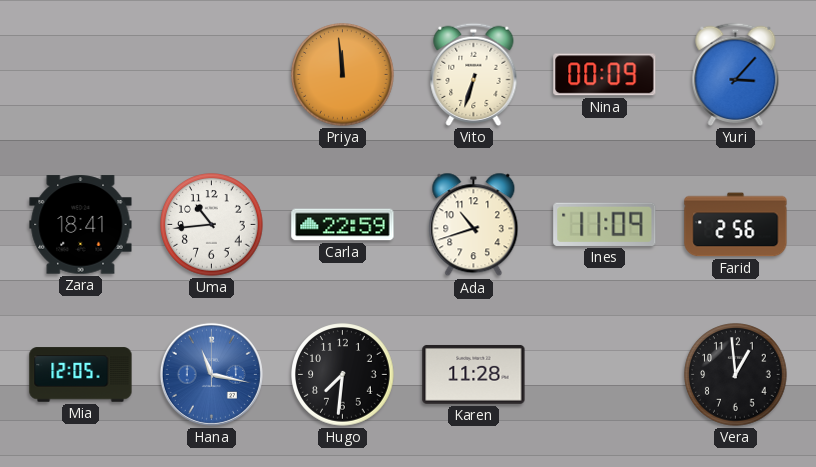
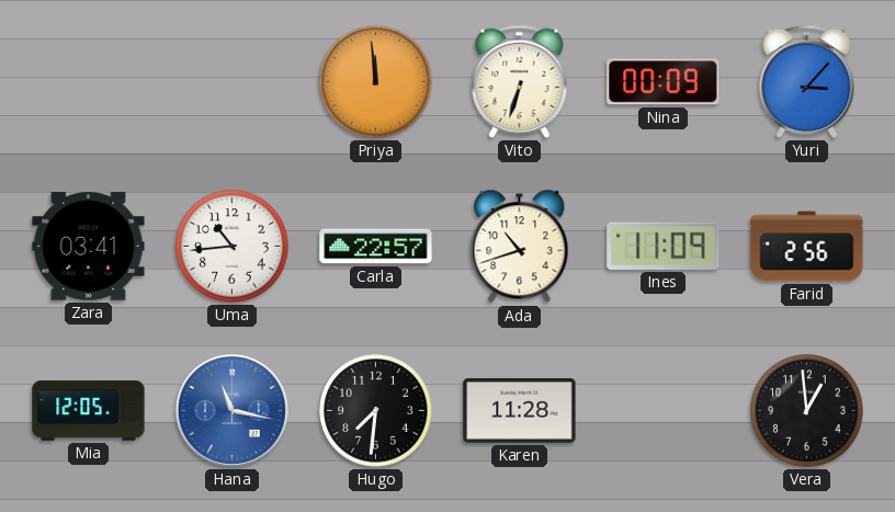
Zara: 18:41 -> 03:41 (89, 247)
Carla: 22:59 -> 22:57 (376, 247)
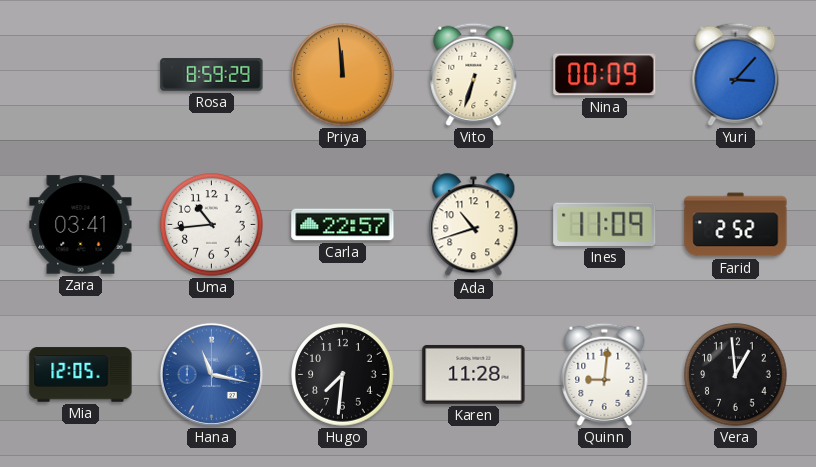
Rosa: none -> 8:59 (212, 75)
Farid: 2:56 -> 2:52 (736, 225)
Quinn: none -> 9:01 (605, 374)
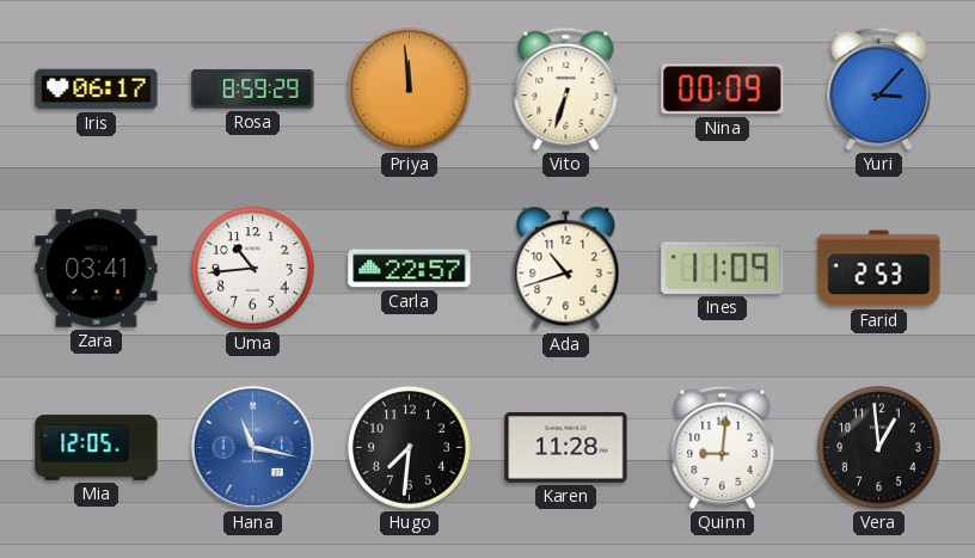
Iris: none -> 06:17 (97, 90)
Farid: 2:52 -> 2:53 (879, 269)
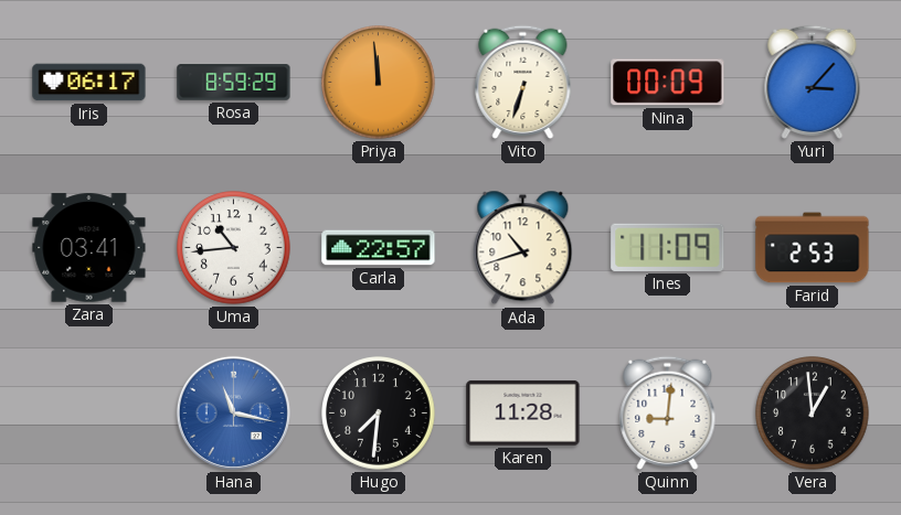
Mia: 12:05 -> none (97, 448)
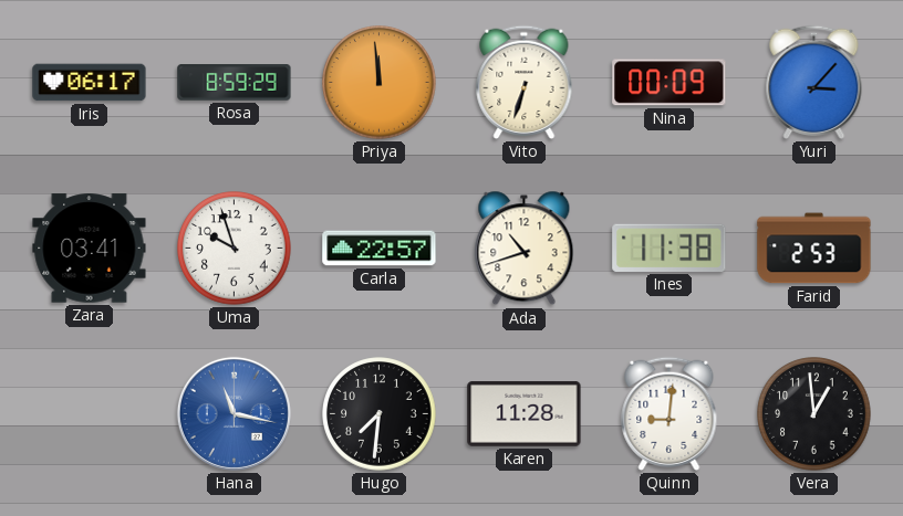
Uma: 10:44 -> 9:57 (235, 249)
Ines: 11:09 -> 11:38 (670, 248)
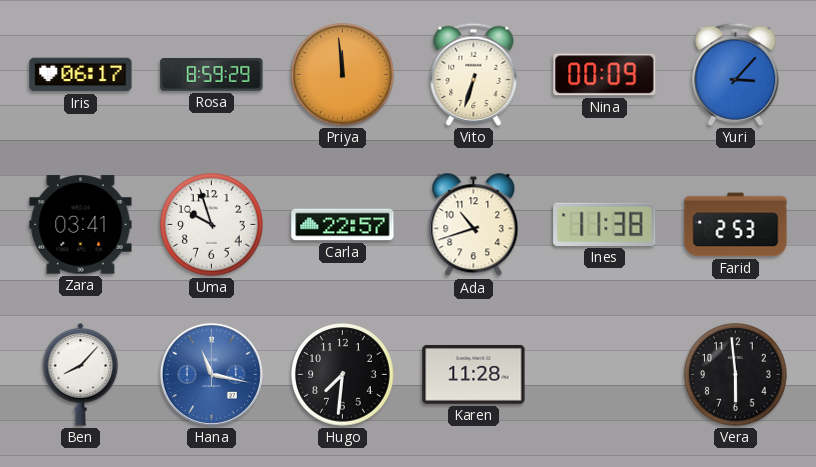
Ben: none -> 8:07 (81, 375)
Quinn: 9:01 -> none (670, 413)
Vera: 12:59 -> 5:59 (736, 375)
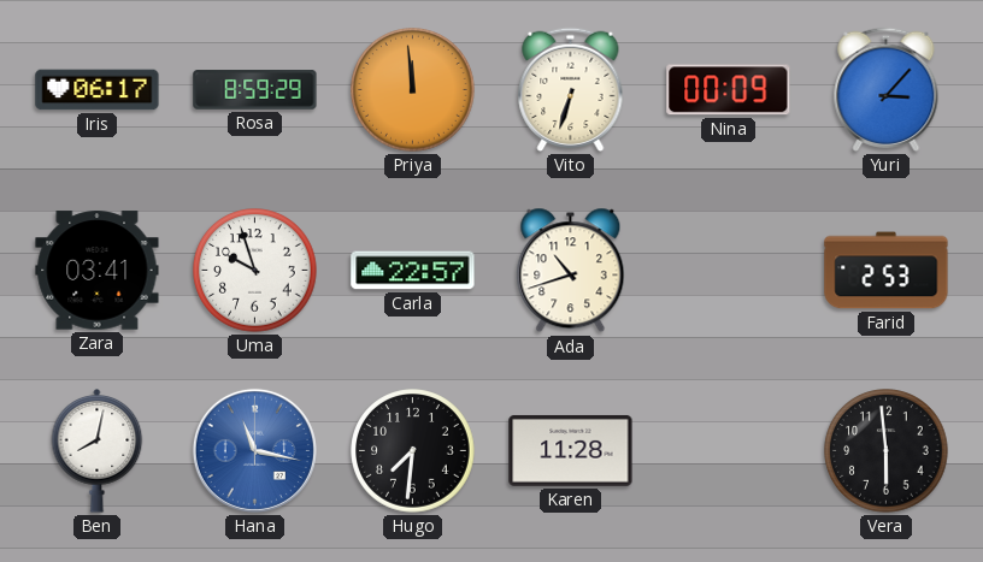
Ines: 11:38 -> none (605, 224)
Ben: 8:07 -> 8:02 (98, 451)
